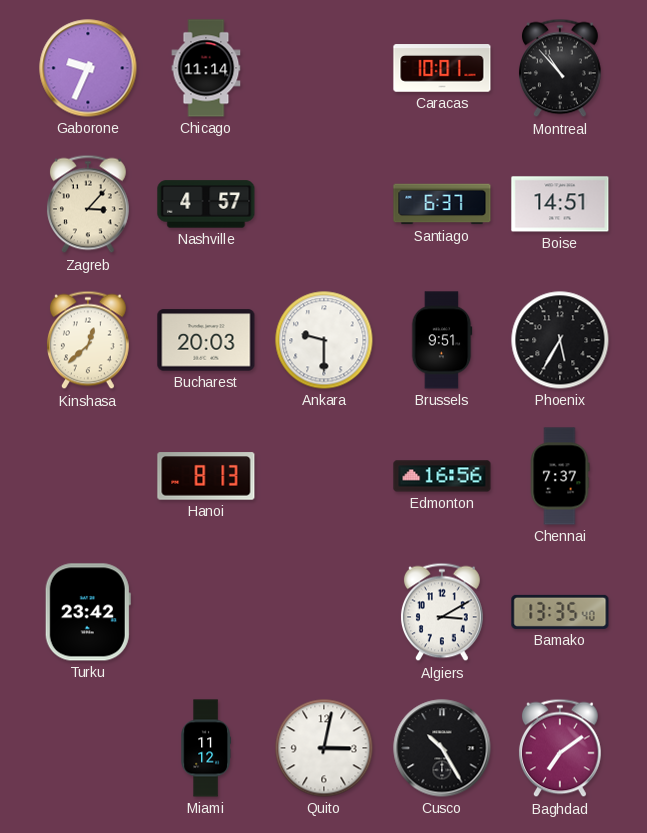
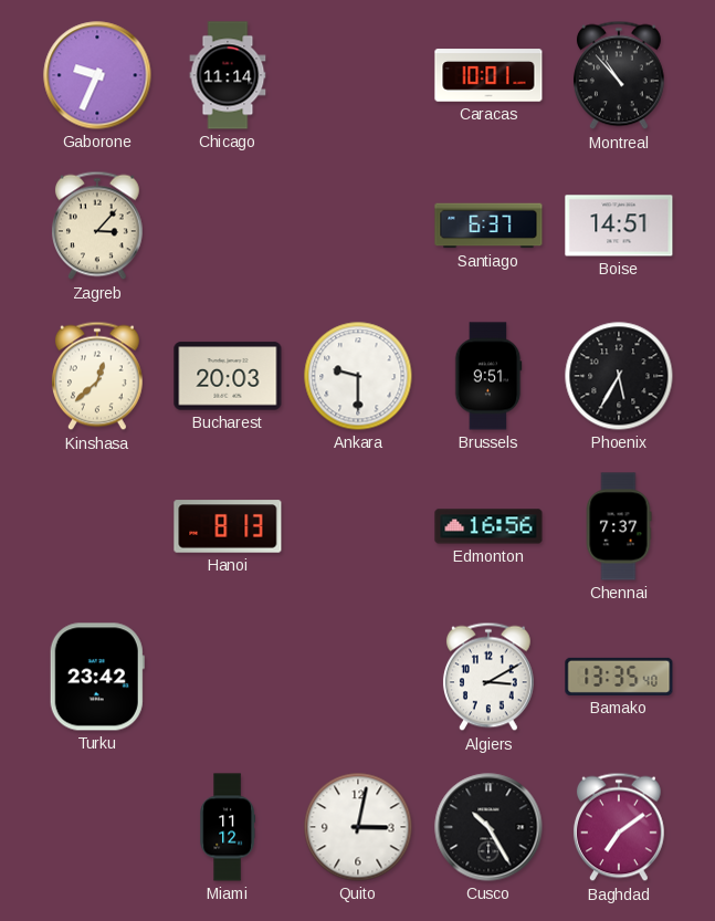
Nashville: 4:57 -> none (206, 204)
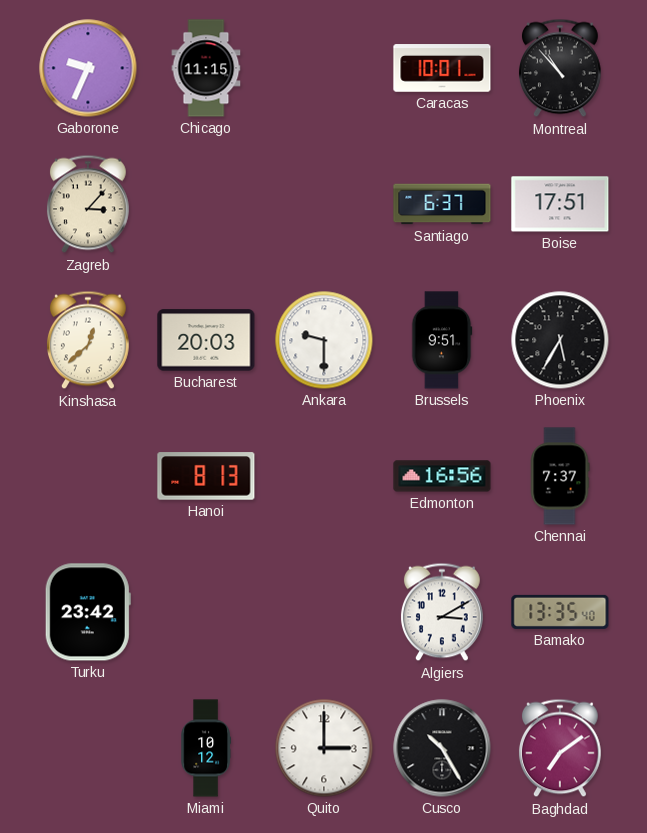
Chicago: 11:14 -> 11:15 (206, 68)
Boise: 14:51 -> 17:51 (560, 204)
Miami: 11:12 -> 10:12 (205, 748)
Quito: 3:02 -> 3:00 (324, 748)
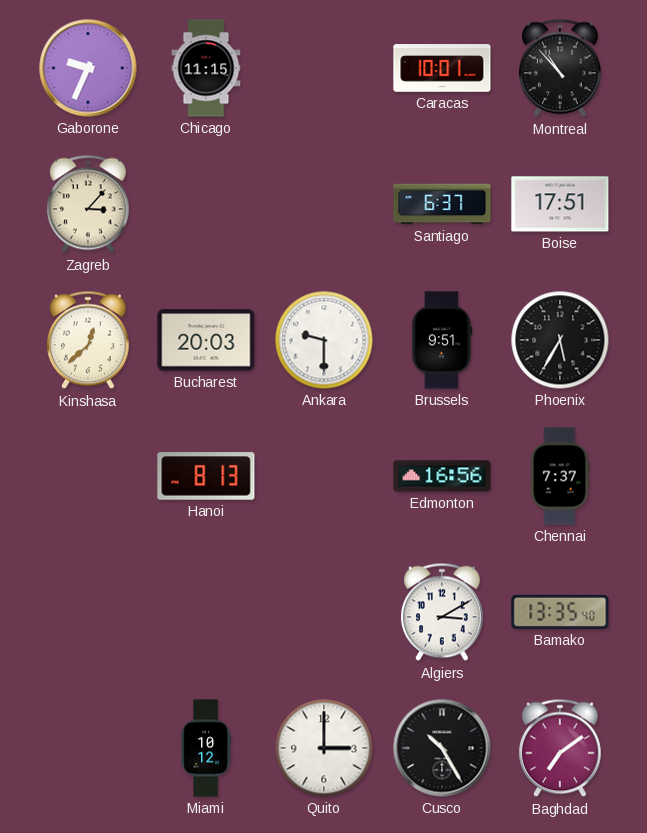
Turku: 23:42 -> none (88, 612)
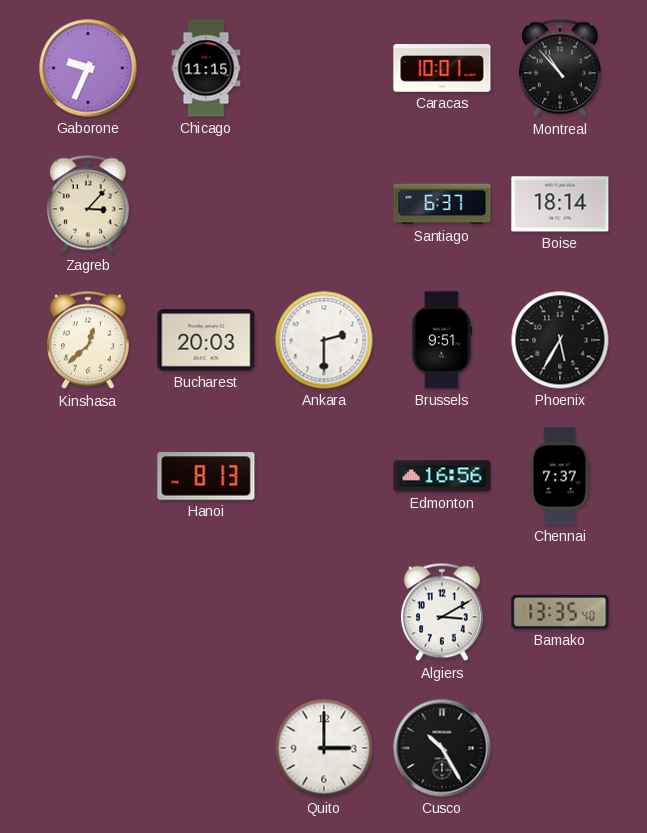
Boise: 17:51 -> 18:14 (560, 204)
Ankara: 9:30 -> 2:30 (324, 340)
Miami: 10:12 -> none (205, 748)
Baghdad: 7:09 -> none (560, 748)
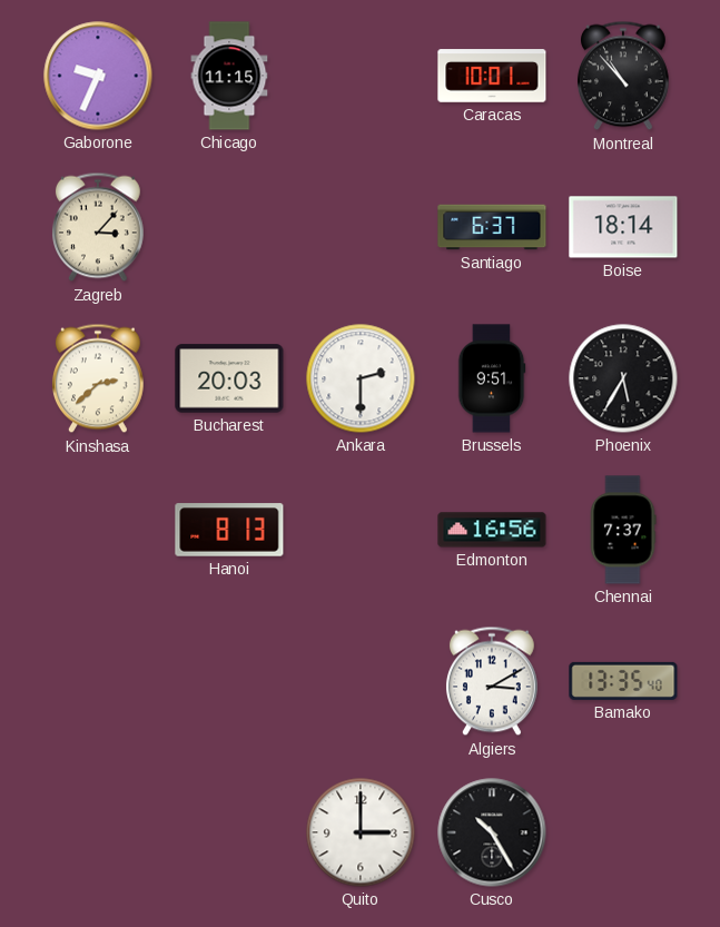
Kinshasa: 12:38 -> 2:38 (98, 378)
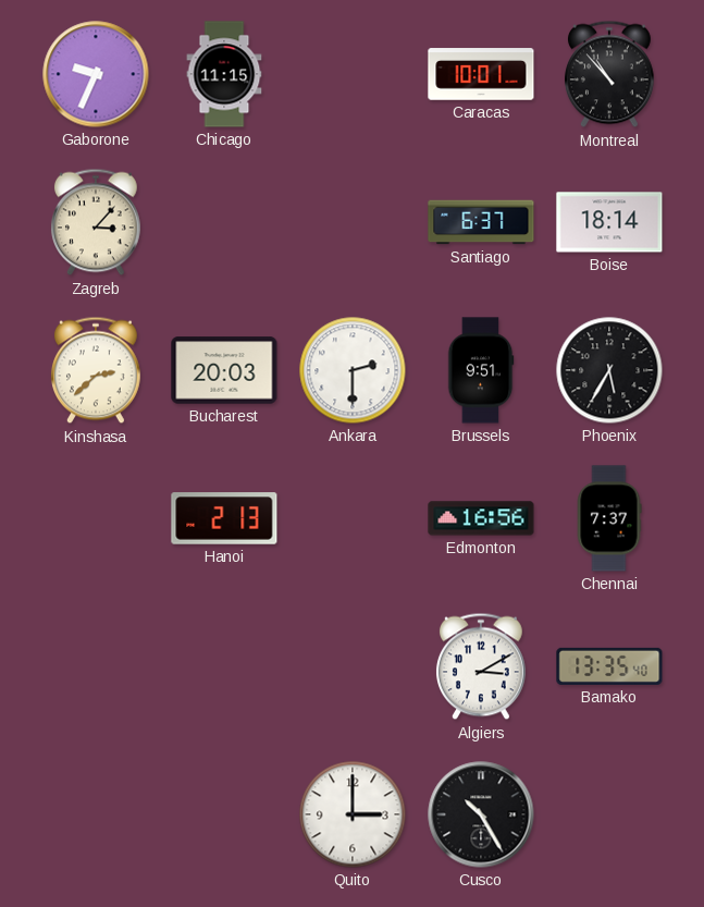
Hanoi: 8:13 -> 2:13 (224, 518)
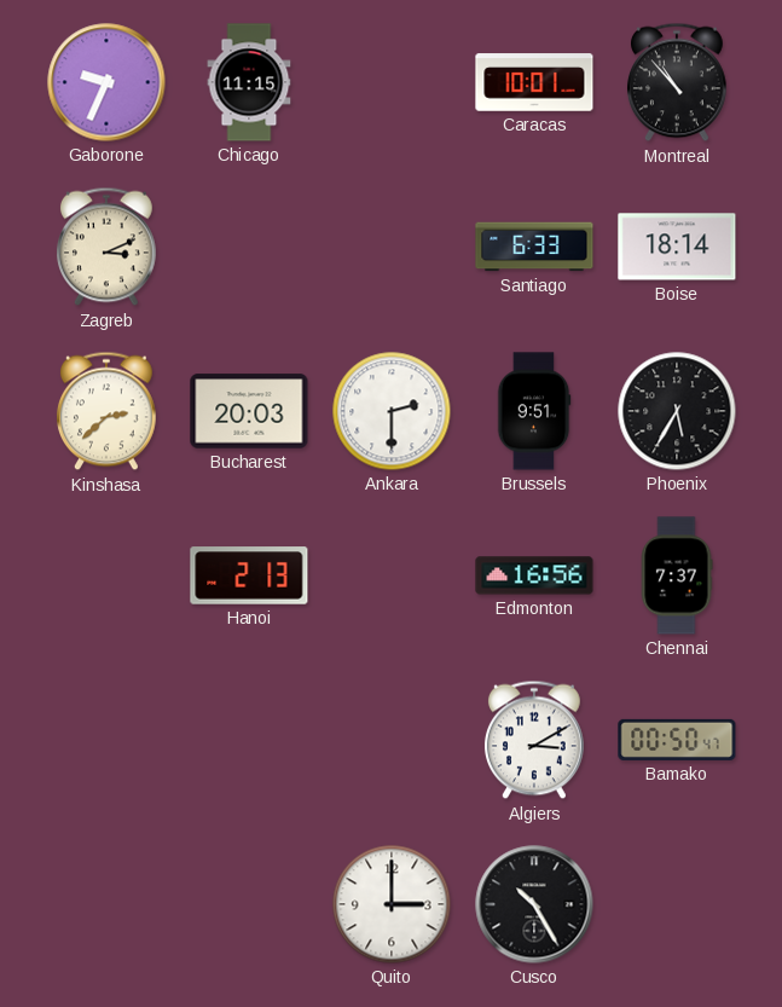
Zagreb: 3:07 -> 3:11 (106, 247)
Santiago: 6:37 -> 6:33 (534, 247)
Bamako: 13:35 -> 00:50 (677, 740)
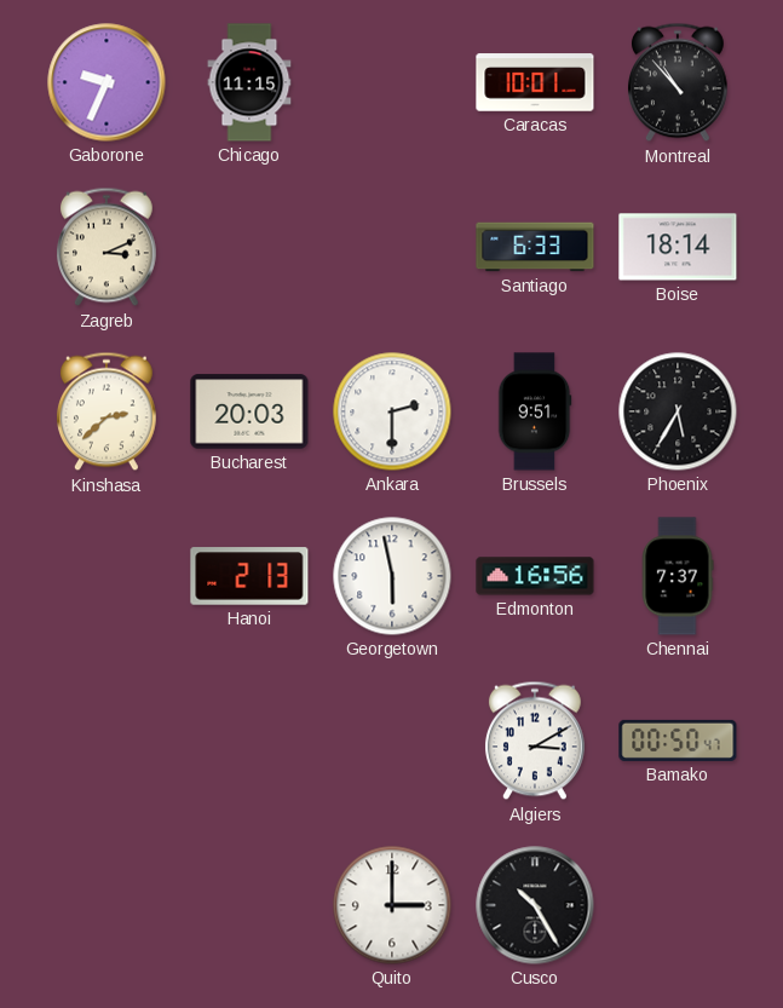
Georgetown: none -> 5:58 (392, 576)
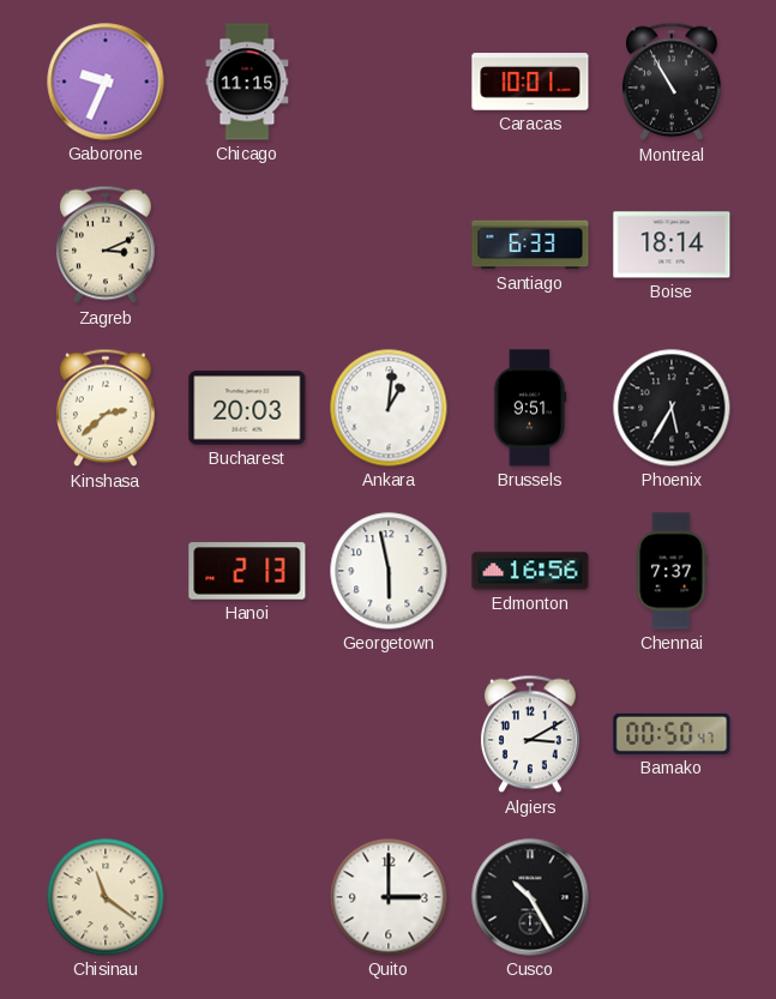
Montreal: 10:53 -> 10:55 (672, 82)
Ankara: 2:30 -> 1:01 (389, 408)
Chisinau: none -> 11:21 (106, 897)
